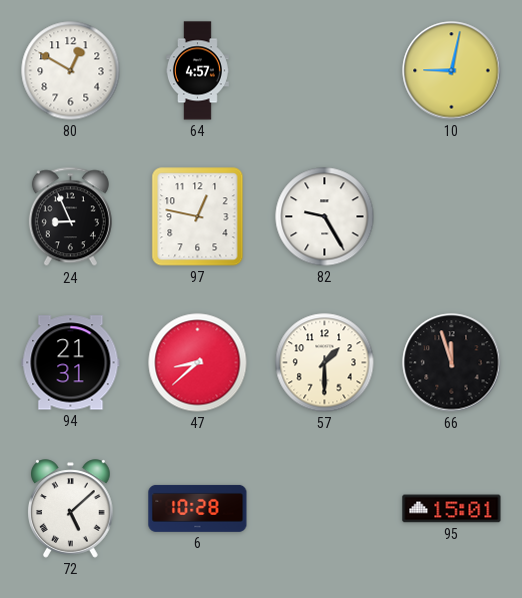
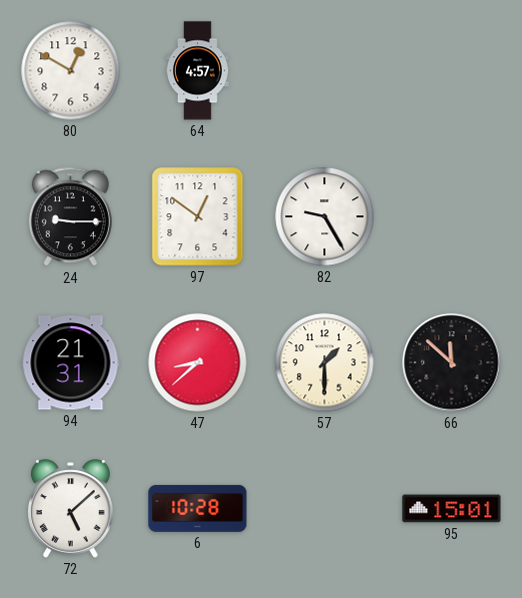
10: 9:02 -> none (452, 71)
24: 8:56 -> 9:15 (70, 217)
97: 12:47 -> 12:51 (198, 217)
66: 11:57 -> 11:52 (452, 363)
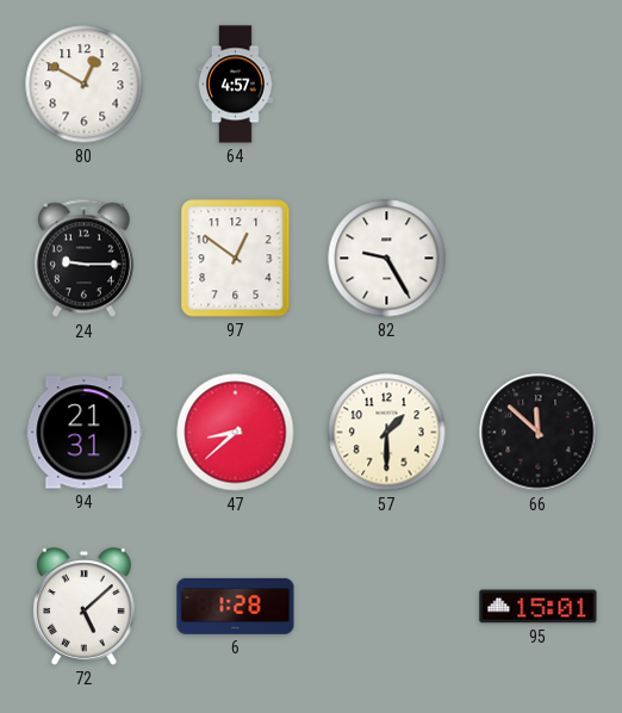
6: 10:28 -> 1:28 (236, 606)
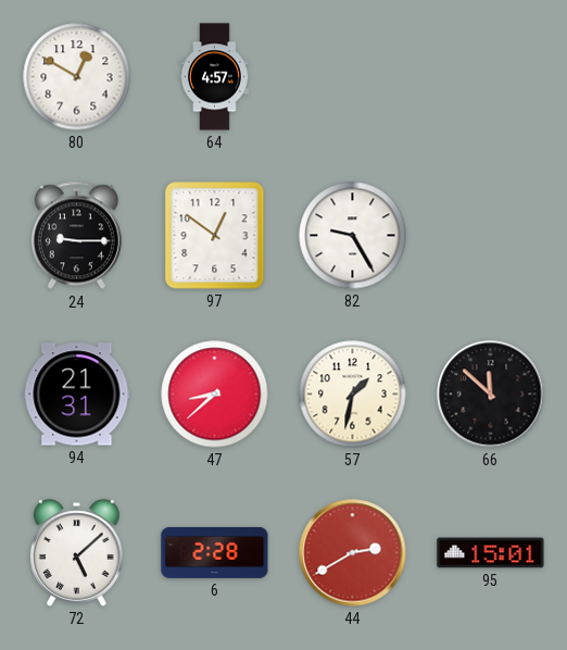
57: 1:30 -> 1:32 (353, 395)
6: 1:28 -> 2:28 (215, 552)
44: none -> 2:40 (353, 553)
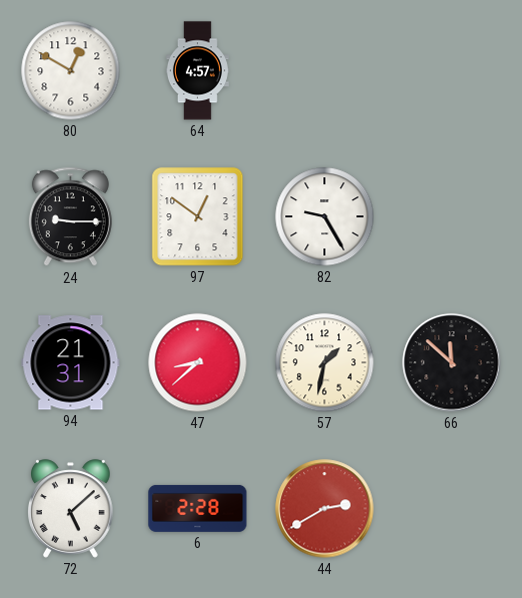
95: 15:01 -> none (491, 553)
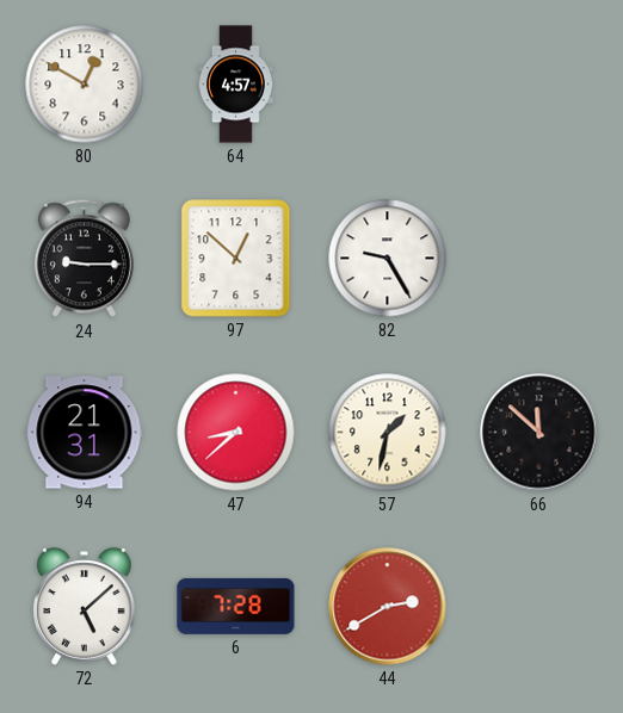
97: 12:51 -> 12:52 (236, 259)
6: 2:28 -> 7:28 (236, 606)
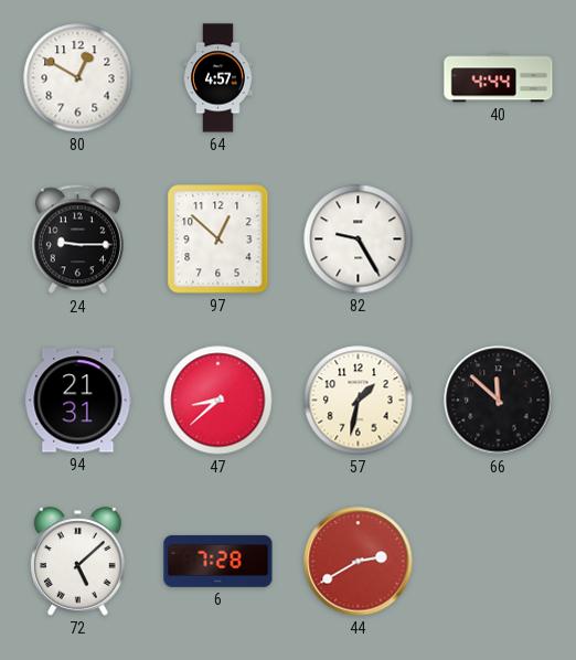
40: none -> 4:44 (499, 78)
